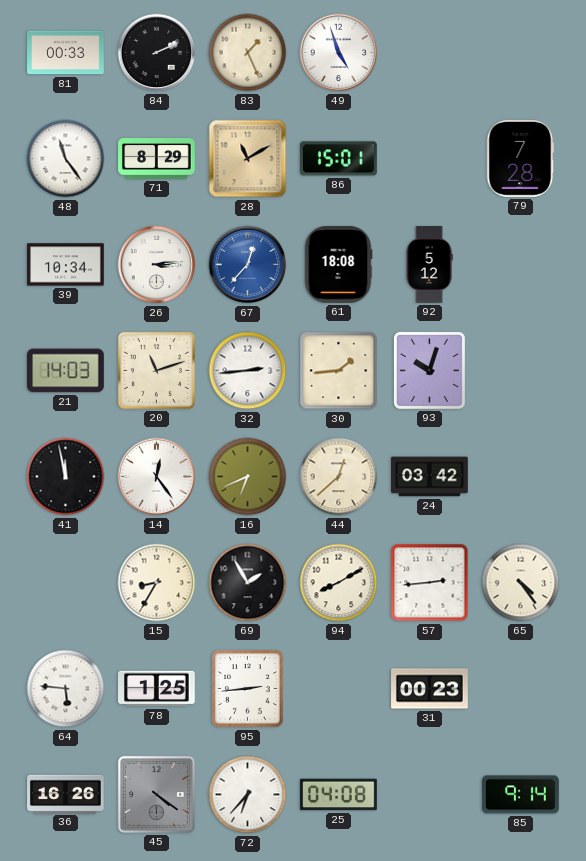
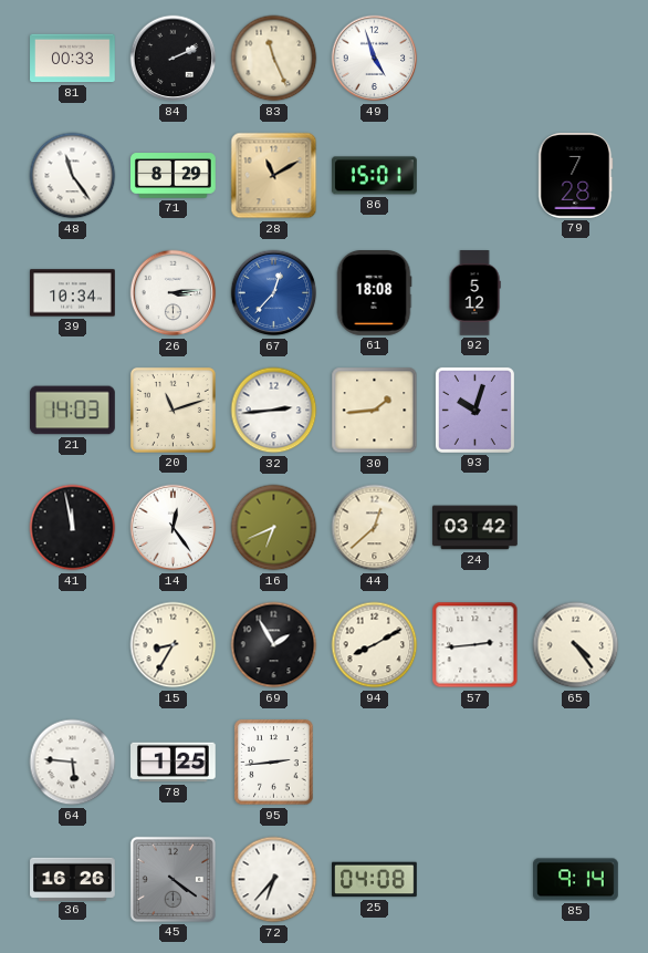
83: 1:26 -> 11:26 (274, 59)
31: 00:23 -> none (430, 689)
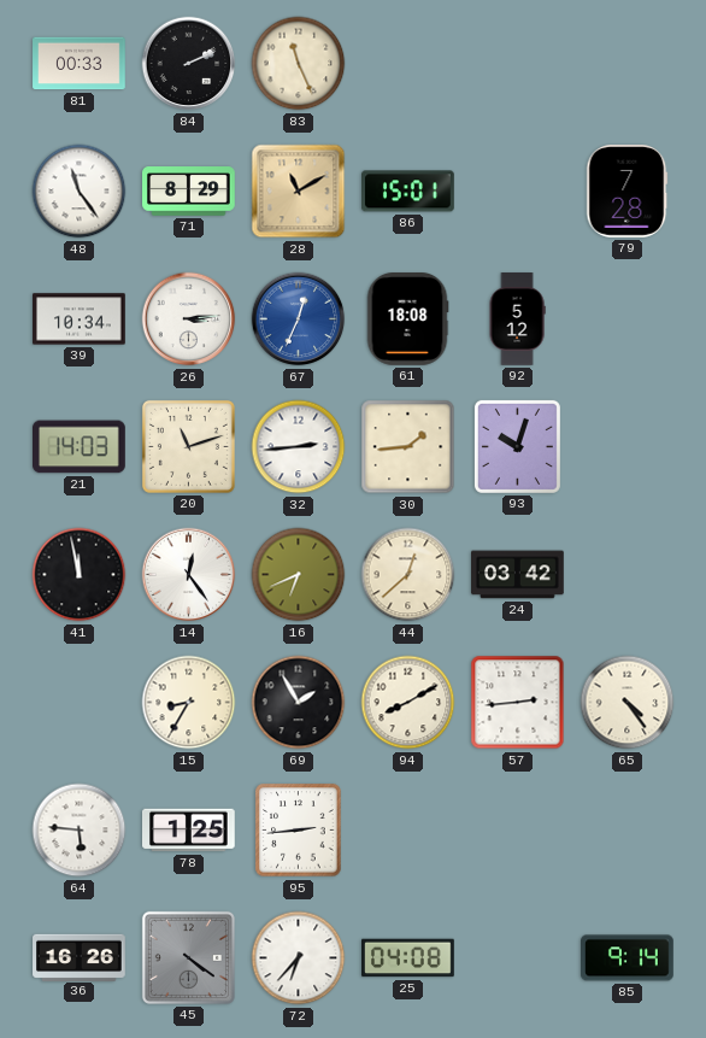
49: 4:57 -> none (375, 59)
67: 12:37 -> 12:34 (299, 319)
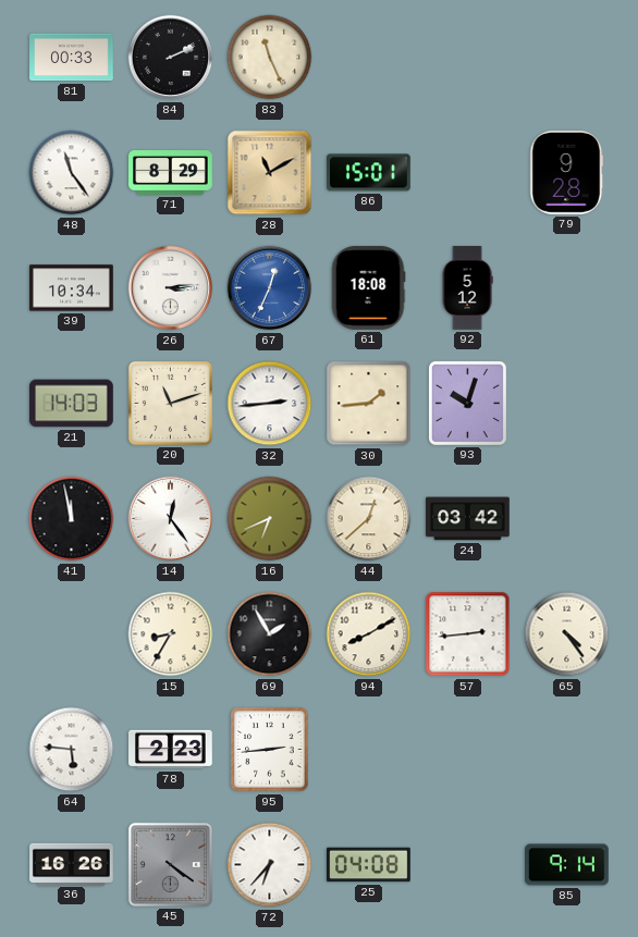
79: 7:28 -> 9:28 (567, 173)
78: 1:25 -> 2:23 (171, 750)
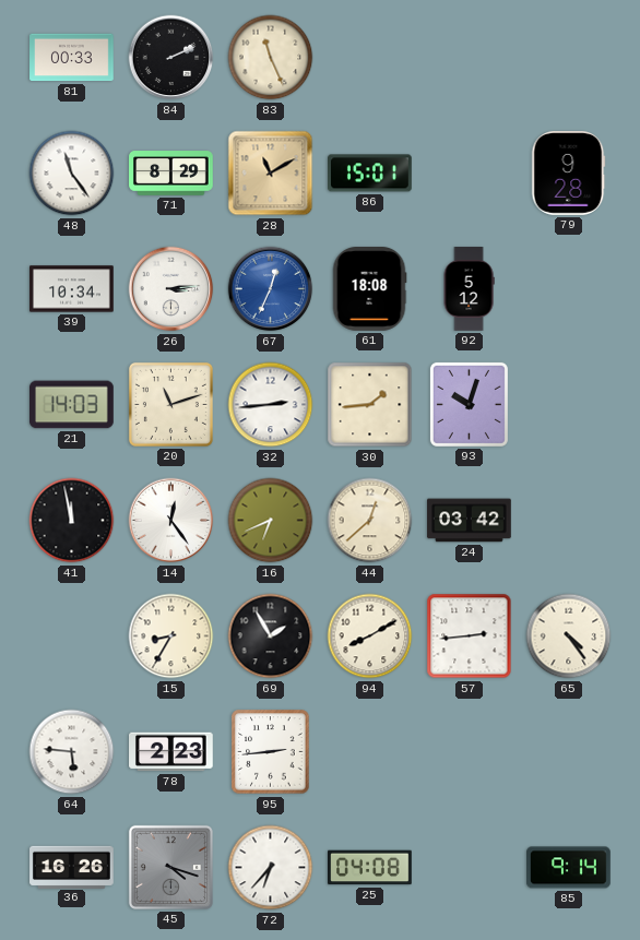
45: 4:21 -> 4:18 (170, 867)
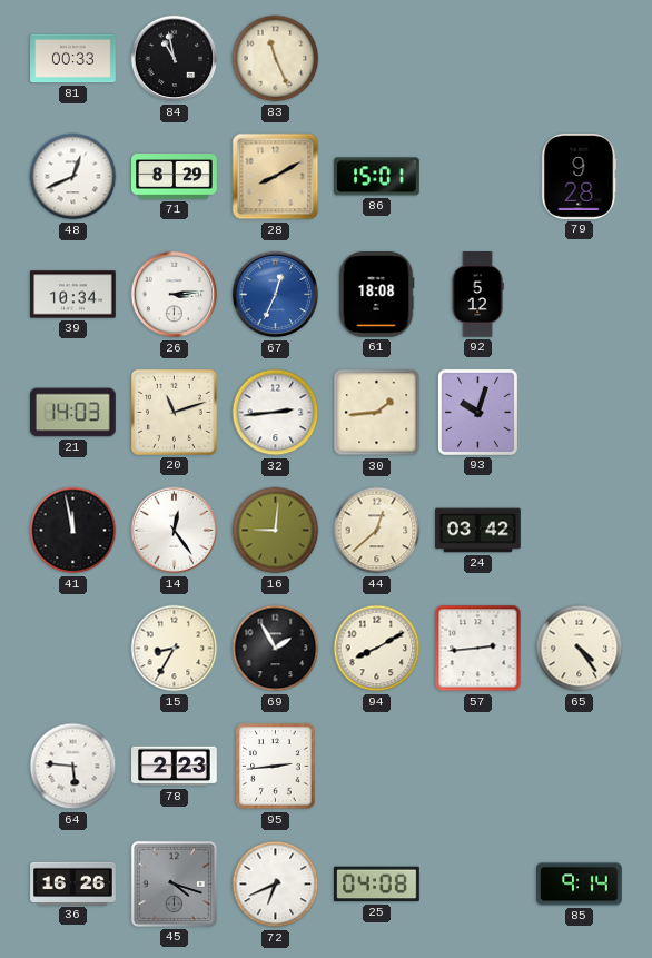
84: 2:11 -> 10:58 (175, 59)
48: 11:24 -> 12:41 (73, 177)
28: 11:10 -> 8:10 (276, 177)
16: 6:41 -> 9:01 (276, 531)
72: 6:37 -> 6:41 (276, 885)
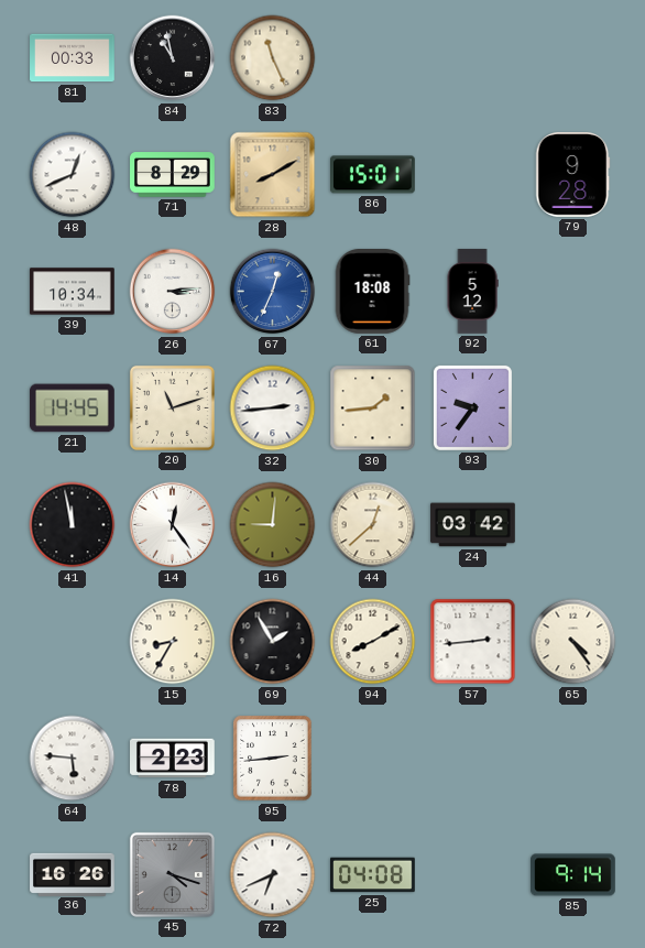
21: 14:03 -> 14:45 (73, 408)
93: 10:03 -> 9:36 (472, 407)
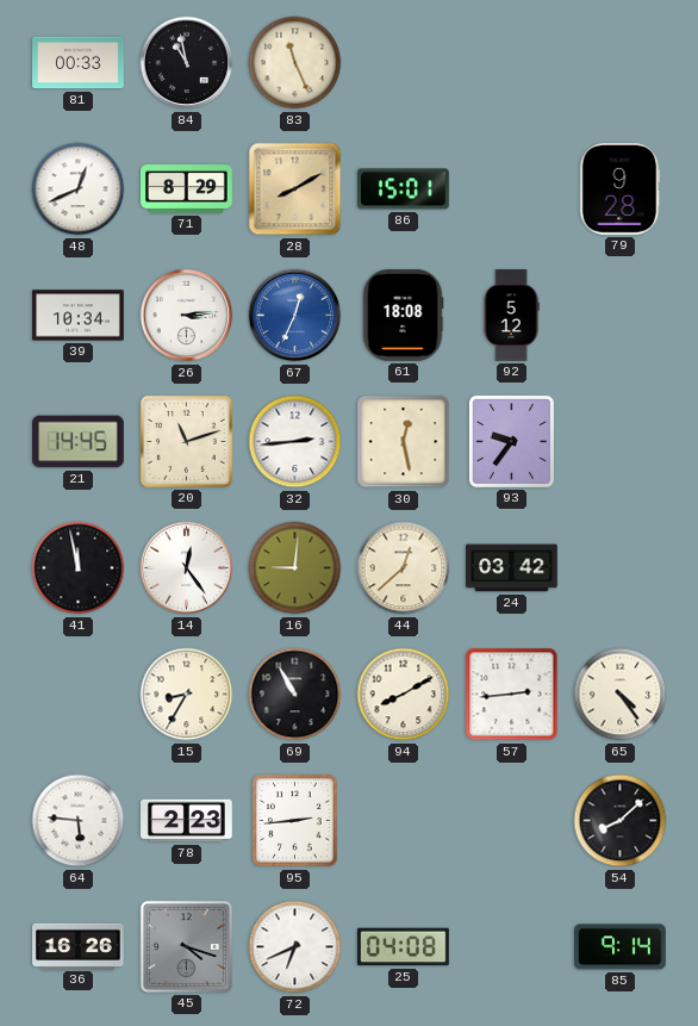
30: 1:44 -> 12:28 (404, 442)
69: 1:55 -> 10:55 (295, 695)
54: none -> 8:08 (621, 821)
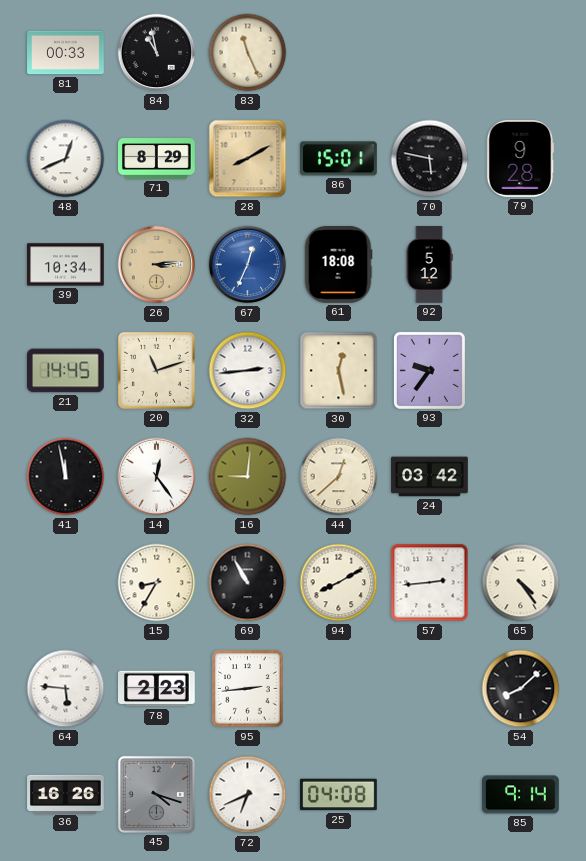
70: none -> 5:47 (430, 159)
26 dial: white -> champagne (157, 265)
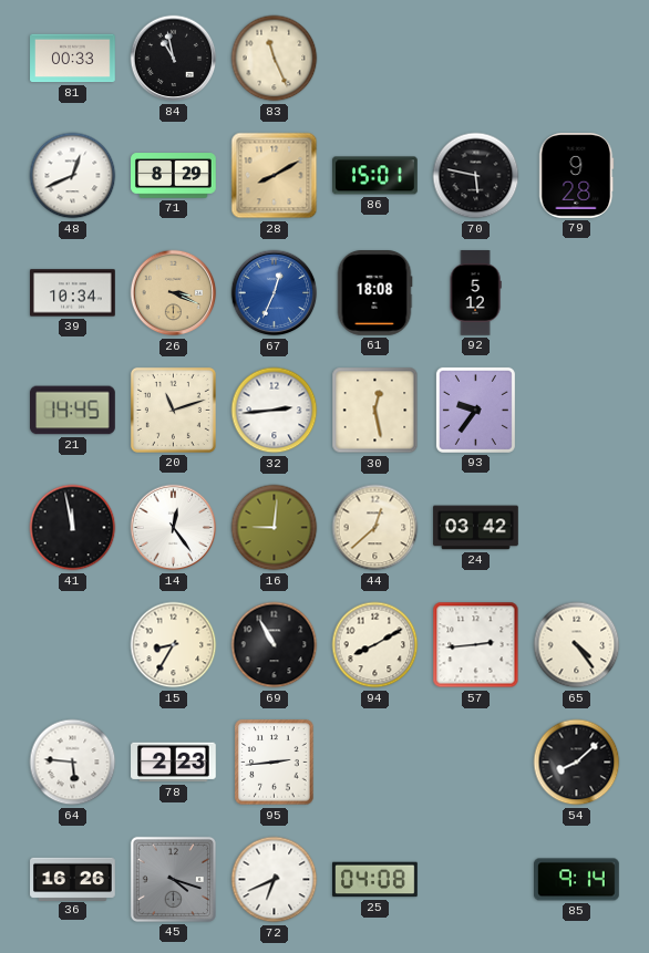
26: 3:14 -> 3:19 (174, 293)
